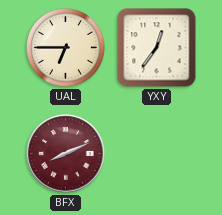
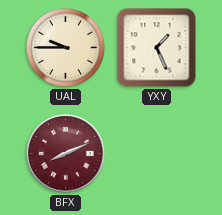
UAL: 6:45 -> 9:45 (66, 48)
YXY: 12:36 -> 1:26 (157, 48)
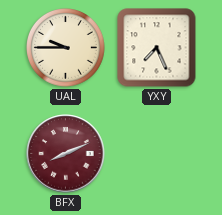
YXY: 1:26 -> 7:26 (157, 48)
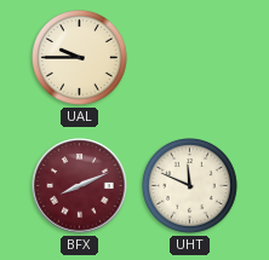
YXY: 7:26 -> none (157, 48)
UHT: none -> 11:49 (190, 186)
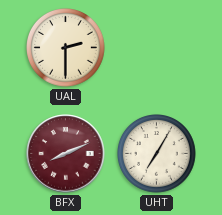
UAL: 9:45 -> 2:30 (66, 48)
UHT: 11:49 -> 7:05 (157, 154)
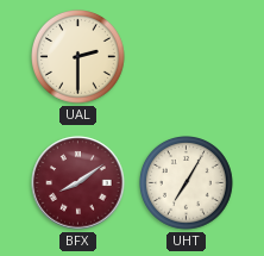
BFX: 8:11 -> 8:09 (78, 183)
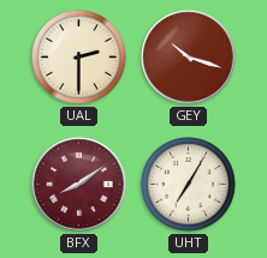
GEY: none -> 10:18 (189, 58)
